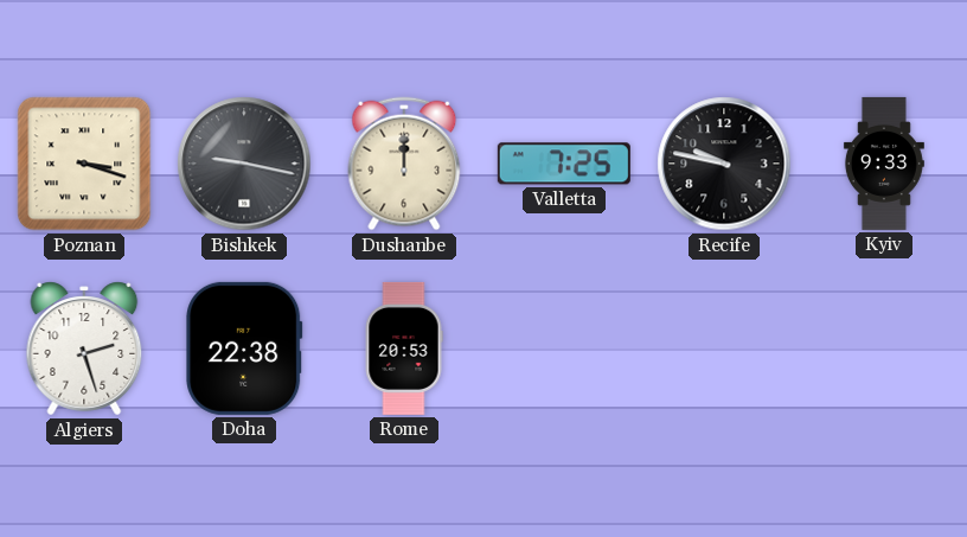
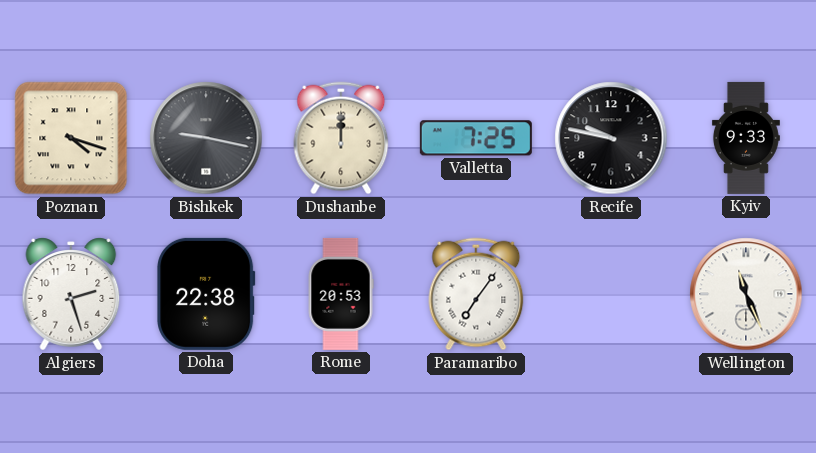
Poznan: 3:18 -> 4:18 (71, 138)
Paramaribo: none -> 7:06 (476, 294)
Wellington: none -> 11:26 (746, 294)
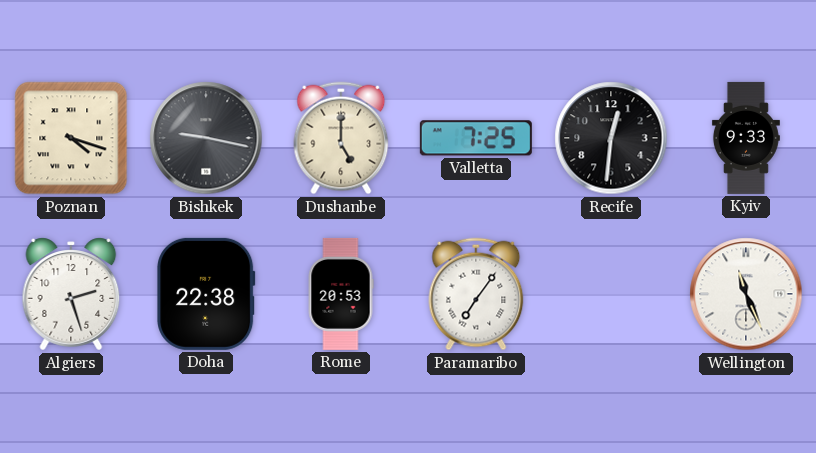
Dushanbe: 12:00 -> 5:00 (341, 138)
Recife: 9:47 -> 12:31 (611, 138)
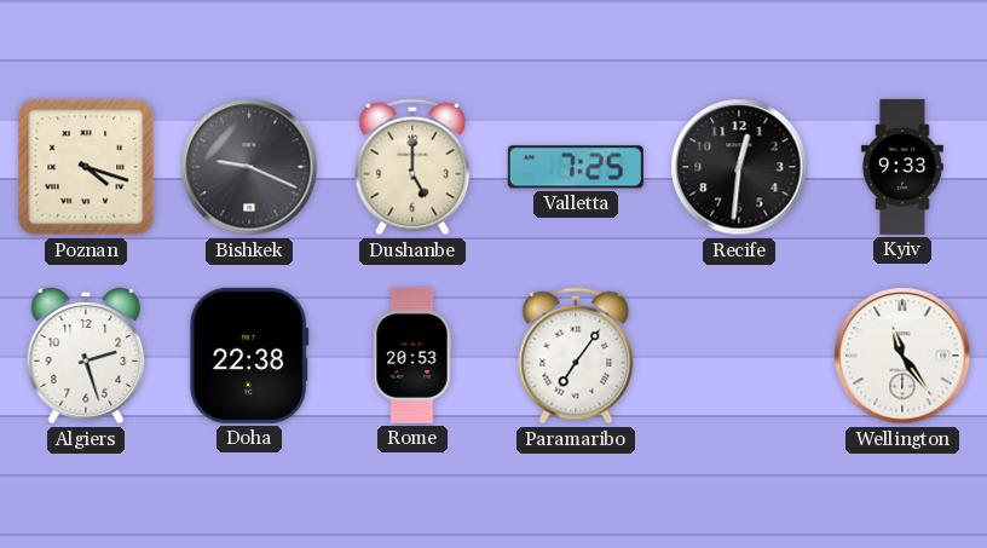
Bishkek: 9:17 -> 9:19 (249, 167)
Wellington: 11:26 -> 11:24 (902, 356)
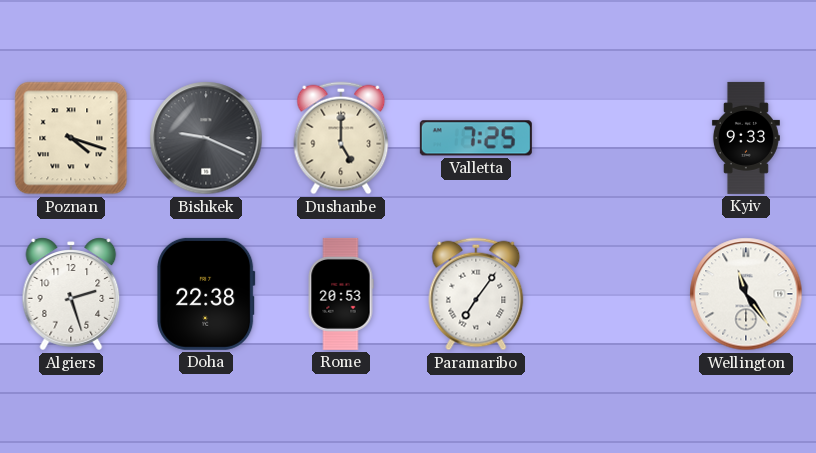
Recife: 12:31 -> none (739, 167)
